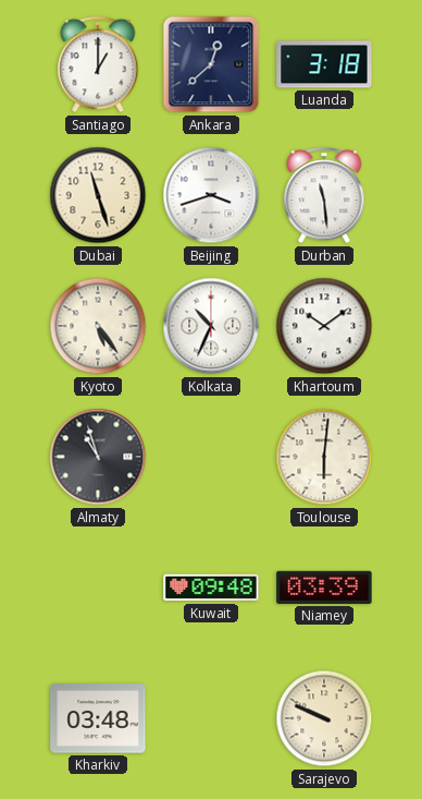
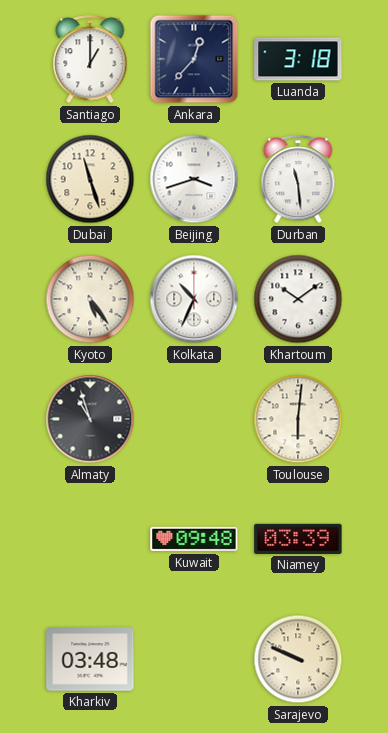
Ankara: 12:38 -> 12:37 (194, 59)
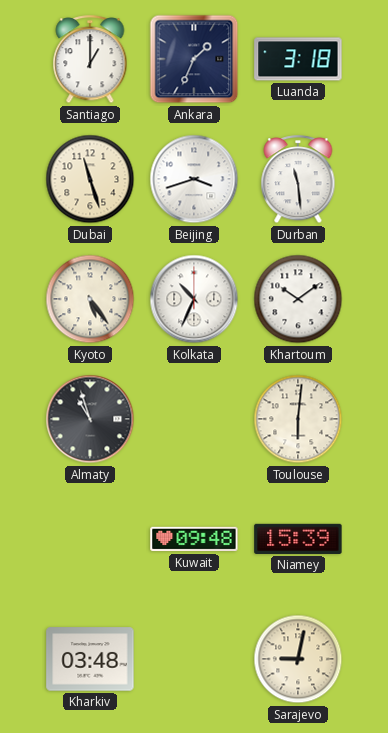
Ankara: 12:37 -> 1:34 (194, 59)
Niamey: 03:39 -> 15:39 (298, 539)
Sarajevo: 9:49 -> 9:02 (298, 659)
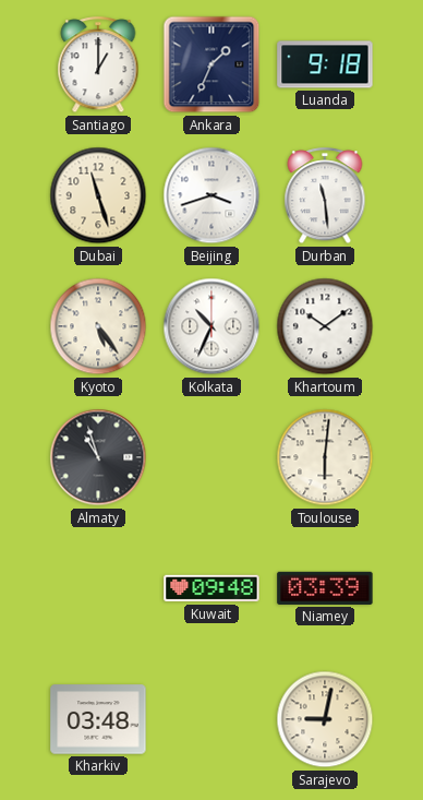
Luanda: 3:18 -> 9:18 (325, 64)
Niamey: 15:39 -> 03:39 (325, 588)
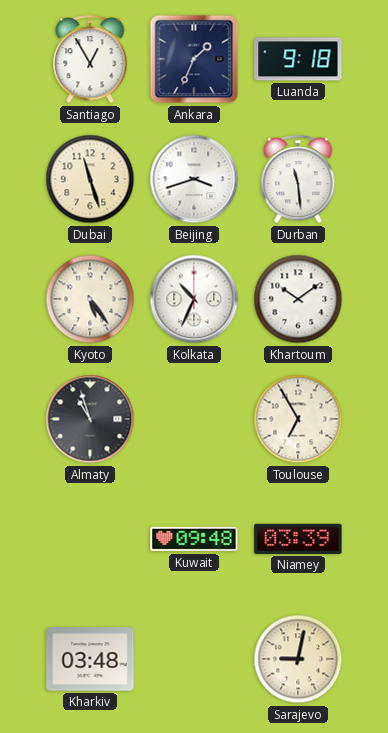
Santiago: 1:00 -> 12:55 (90, 60)
Toulouse: 6:01 -> 6:55 (298, 419)
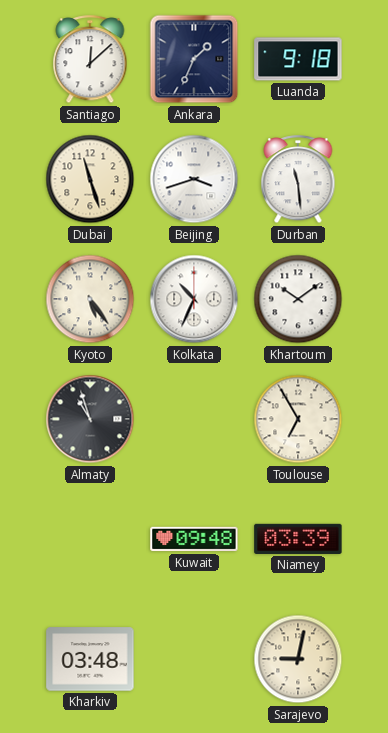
Santiago: 12:55 -> 12:08 (90, 60)
